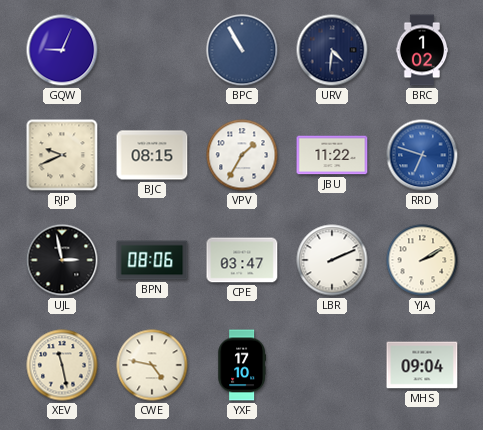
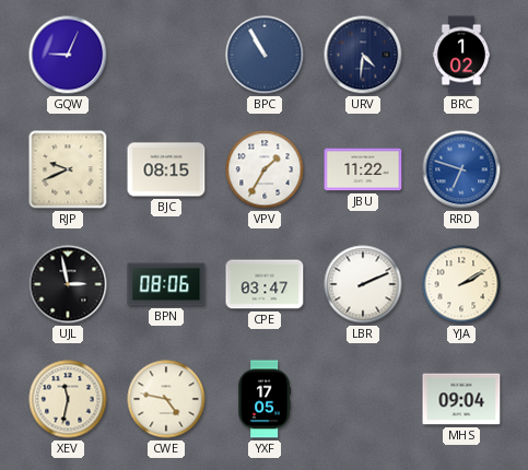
XEV: 11:28 -> 11:32 (68, 399)
YXF: 17:10 -> 17:05 (263, 399)
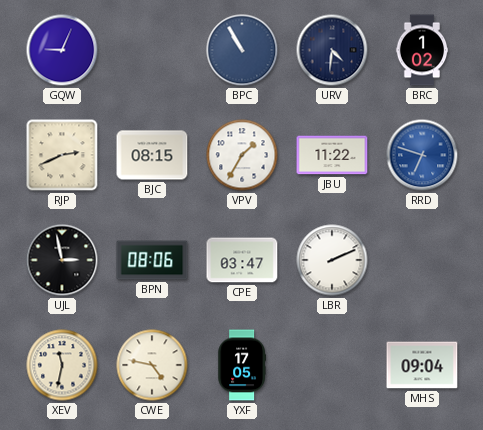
RJP: 9:41 -> 2:41 (62, 155)
YJA: 2:10 -> none (461, 284)
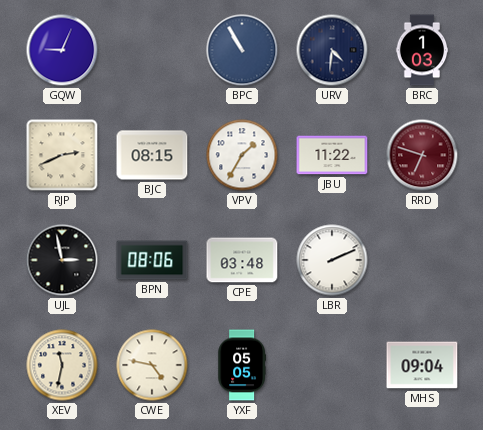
BRC: 1:02 -> 1:03 (422, 50)
RRD dial: blue -> burgundy (422, 155)
CPE: 03:47 -> 03:48 (242, 260)
YXF: 17:05 -> 05:05 (241, 365)
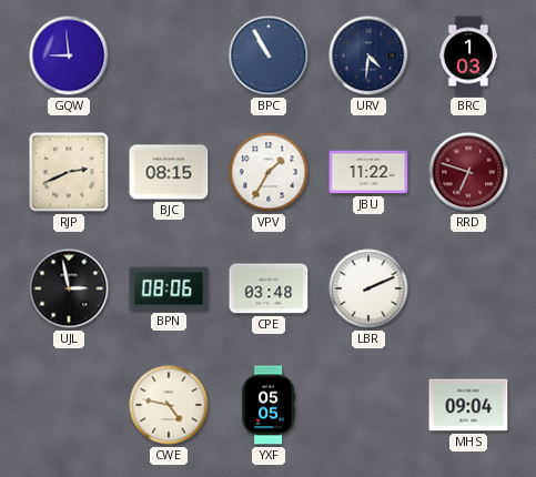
GQW: 9:04 -> 8:59 (69, 55)
XEV: 11:32 -> none (62, 365)
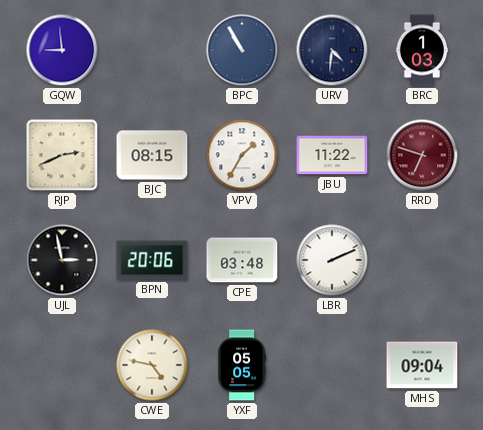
BPN: 08:06 -> 20:06 (152, 260)
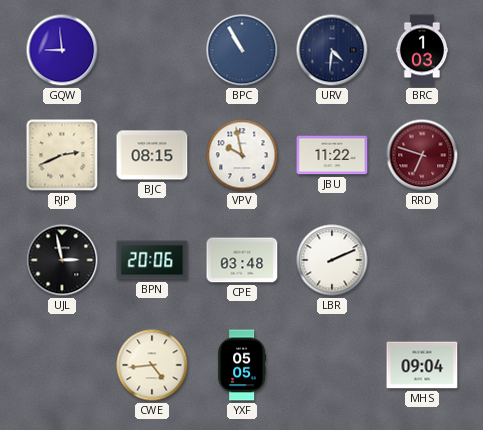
VPV: 1:35 -> 9:58 (242, 155)
CWE: 4:47 -> 4:44 (152, 365)
